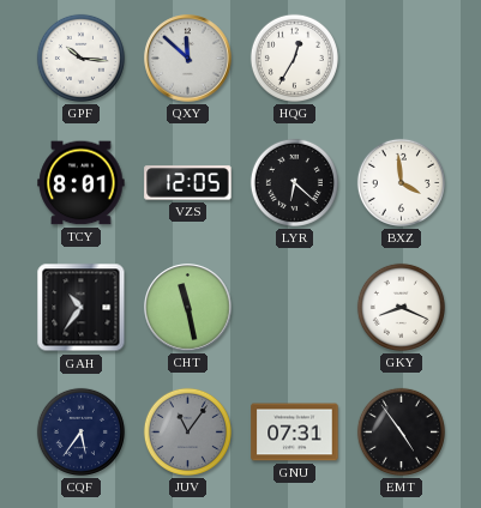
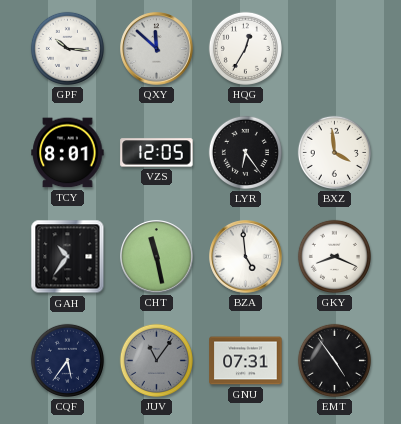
LYR: 6:22 -> 6:24 (245, 152)
BZA: none -> 4:59 (246, 257)
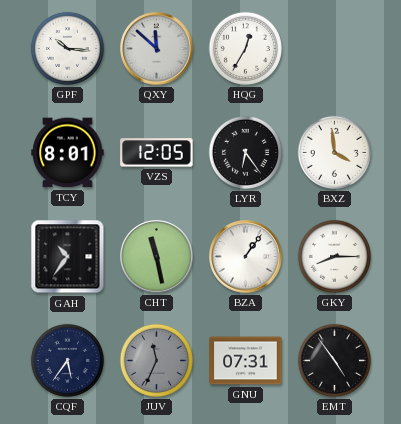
BZA: 4:59 -> 1:06 (246, 257)
GKY: 8:19 -> 8:15 (334, 256)
JUV: 11:06 -> 11:34 (156, 360)
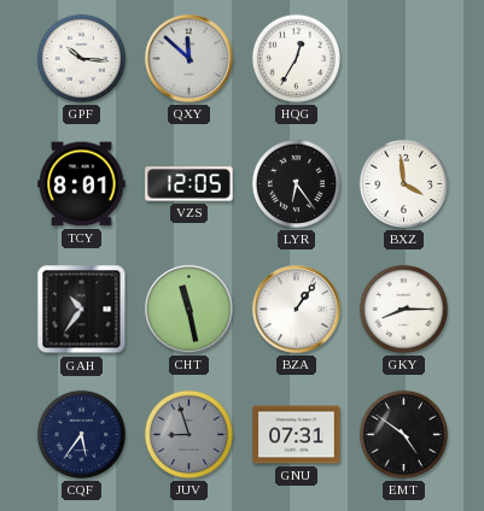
JUV: 11:34 -> 8:57 (188, 434)
EMT: 4:54 -> 4:51 (403, 434)
